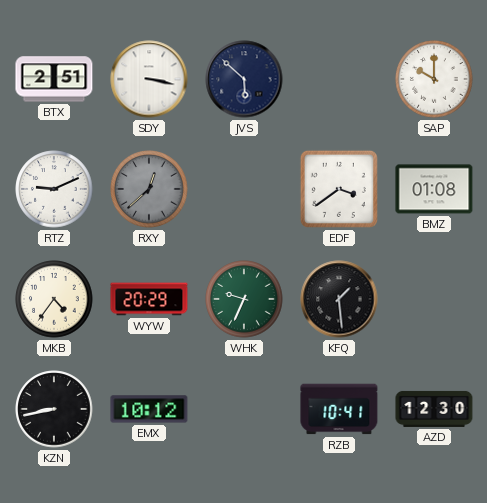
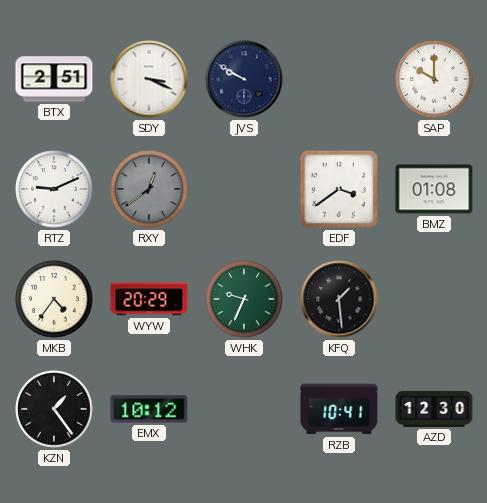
SDY: 3:17 -> 3:19 (149, 79)
JVS: 5:52 -> 9:50 (244, 79)
RXY: 12:38 -> 12:39 (149, 189)
KZN: 8:43 -> 1:24 (54, 409)
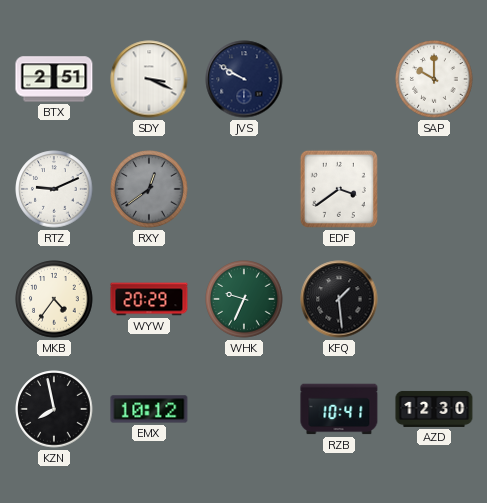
BMZ: 01:08 -> none (434, 189)
KZN: 1:24 -> 7:58 (54, 409)
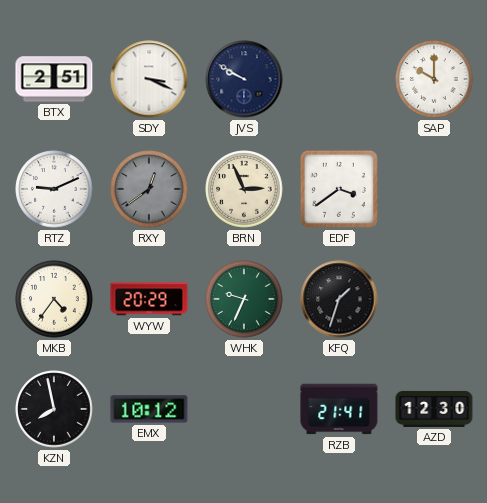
BRN: none -> 2:56 (244, 189)
KFQ: 1:29 -> 1:33 (339, 299)
RZB: 10:41 -> 21:41 (339, 409)
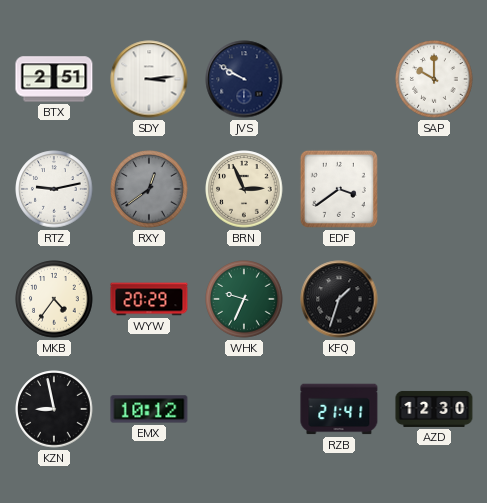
SDY: 3:19 -> 3:14 (149, 79)
RTZ: 9:11 -> 9:13 (54, 189)
KZN: 7:58 -> 8:58 (54, 409)
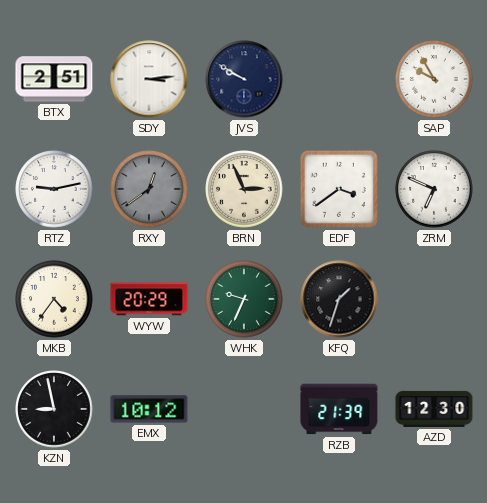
SAP: 10:00 -> 9:55 (434, 79)
ZRM: none -> 6:49 (434, 189)
RZB: 21:41 -> 21:39 (339, 409)
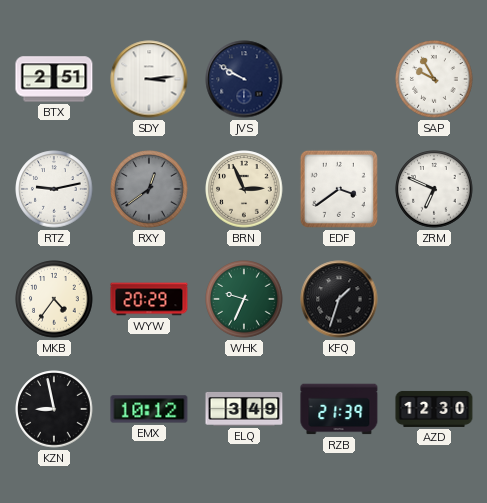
ELQ: none -> 3:49 (244, 409)
